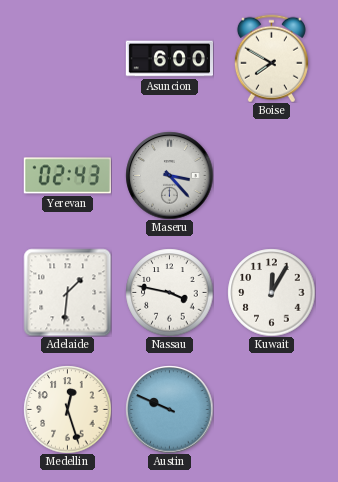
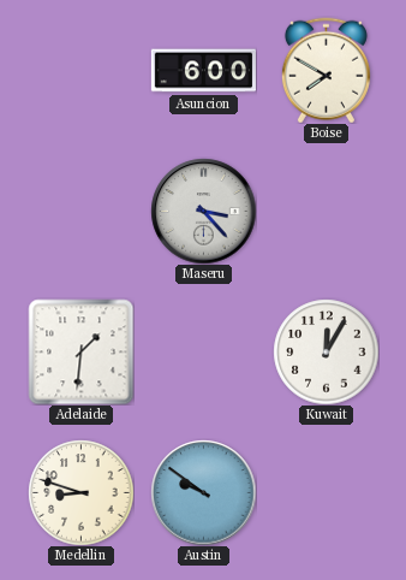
Yerevan: 02:43 -> none (67, 176)
Nassau: 3:47 -> none (169, 292)
Medellin: 12:27 -> 8:48 (80, 492)
Austin: 9:49 -> 9:51 (203, 492)
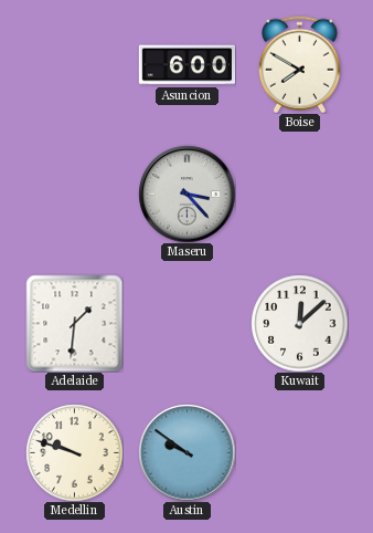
Kuwait: 12:05 -> 12:08 (299, 323)
Medellin: 8:48 -> 9:48 (74, 452)
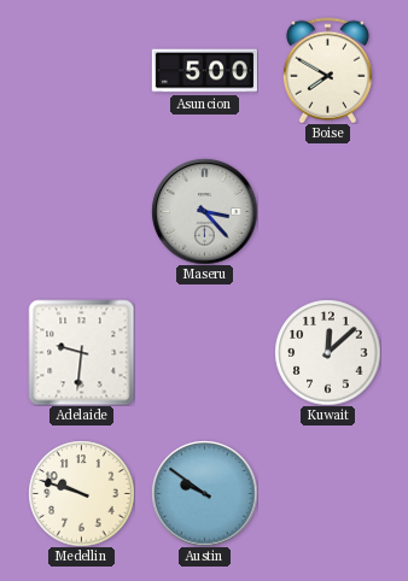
Asuncion: 6:00 -> 5:00 (204, 71)
Adelaide: 1:31 -> 9:31 (81, 352)
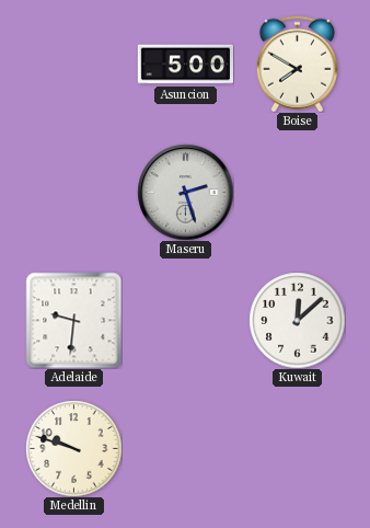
Maseru: 3:23 -> 2:27 (185, 192)
Austin: 9:51 -> none (204, 493)
